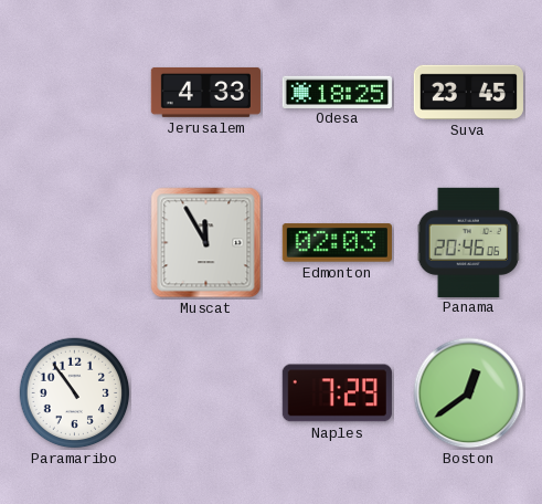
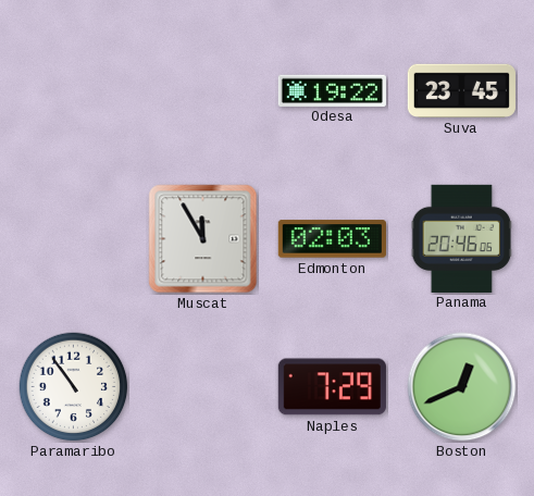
Jerusalem: 4:33 -> none (205, 92)
Odesa: 18:25 -> 19:22 (332, 90)
Boston: 12:39 -> 12:41 (462, 387)
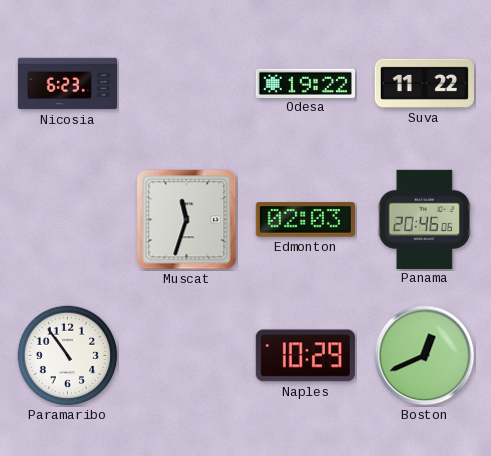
Nicosia: none -> 6:23 (67, 84)
Suva: 23:45 -> 11:22 (424, 83)
Muscat: 11:55 -> 11:33 (187, 220)
Naples: 7:29 -> 10:29 (305, 356)
